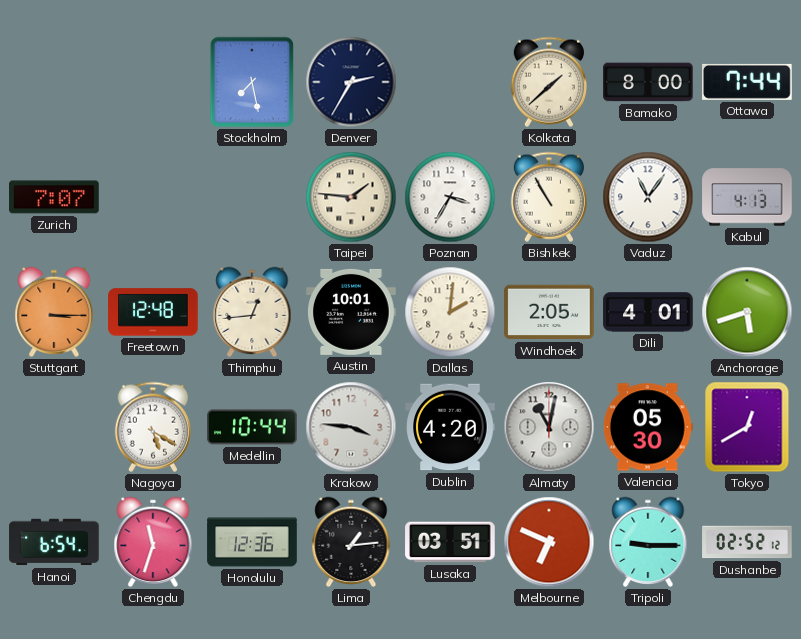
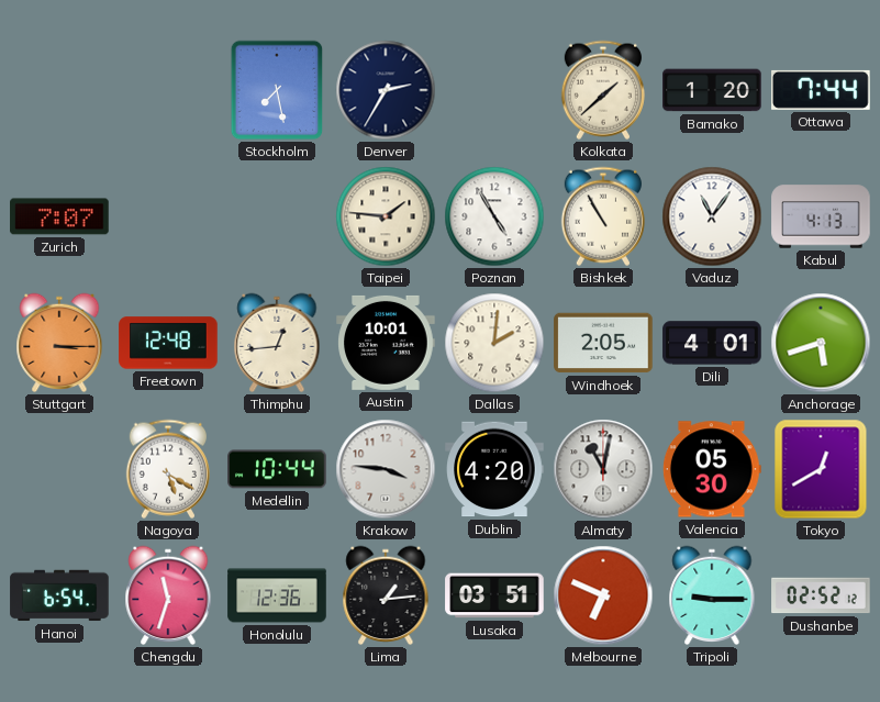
Bamako: 8:00 -> 1:20 (712, 90)
Poznan: 3:35 -> 4:55 (494, 216)
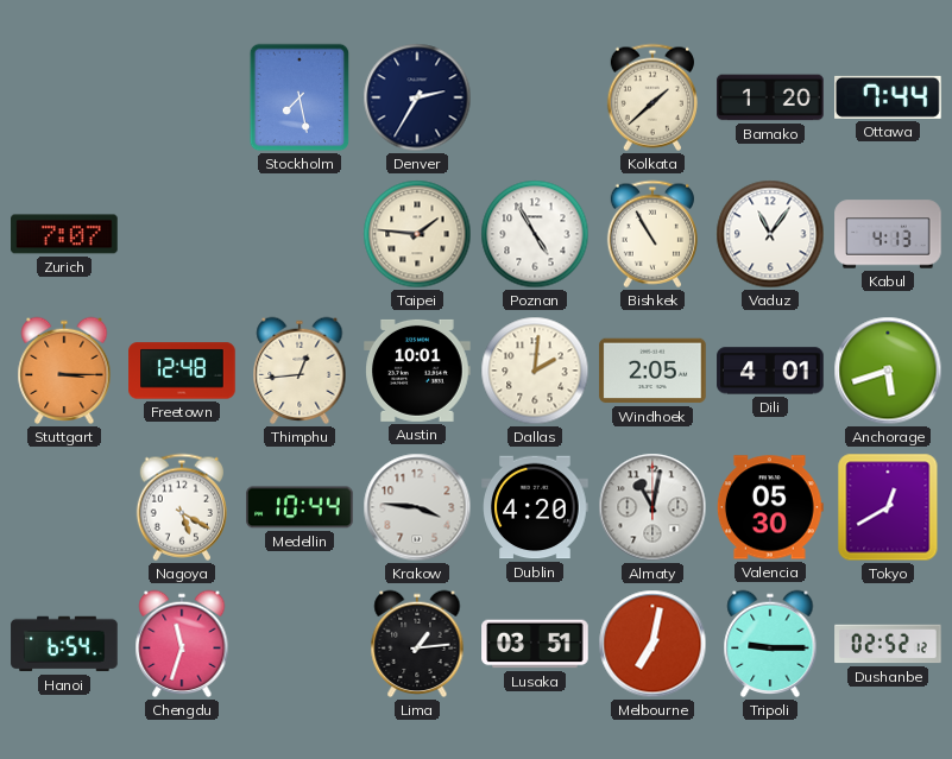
Honolulu: 12:36 -> none (277, 595)
Melbourne: 6:49 -> 7:02 (652, 644)
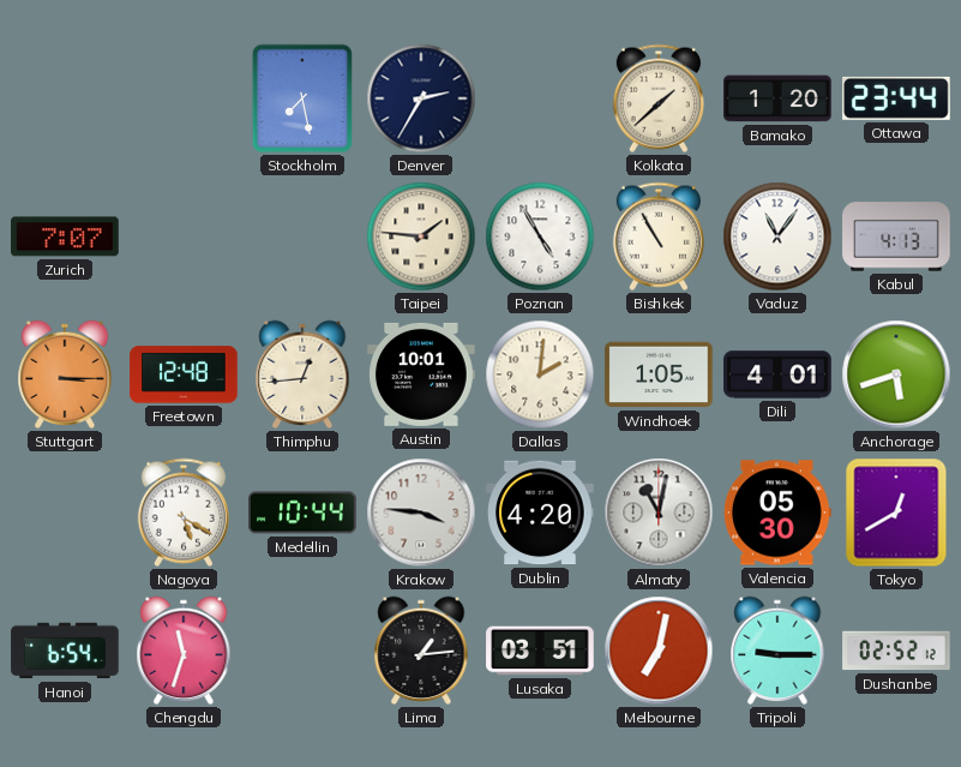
Ottawa: 7:44 -> 23:44 (897, 98)
Windhoek: 2:05 -> 1:05 (659, 374)
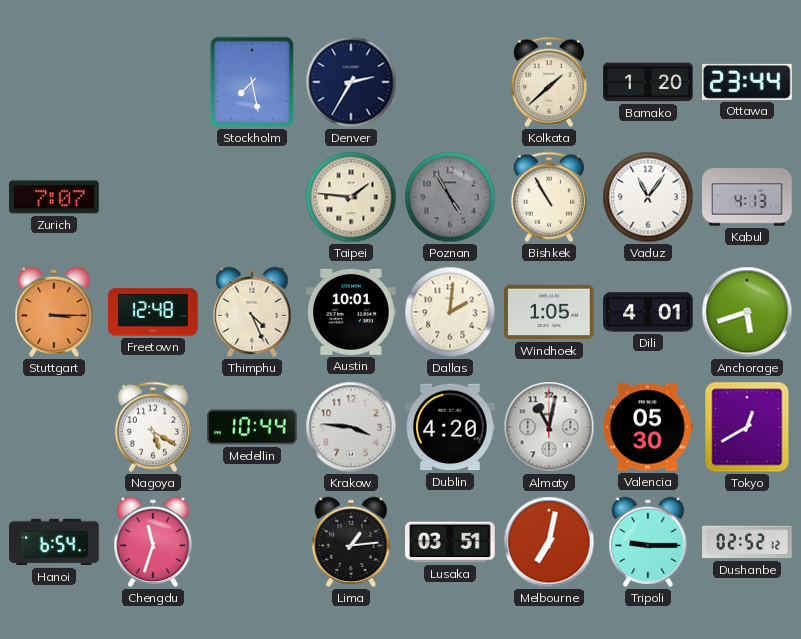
Poznan dial: white -> grey (450, 197)
Thimphu: 12:44 -> 4:26 (252, 312)
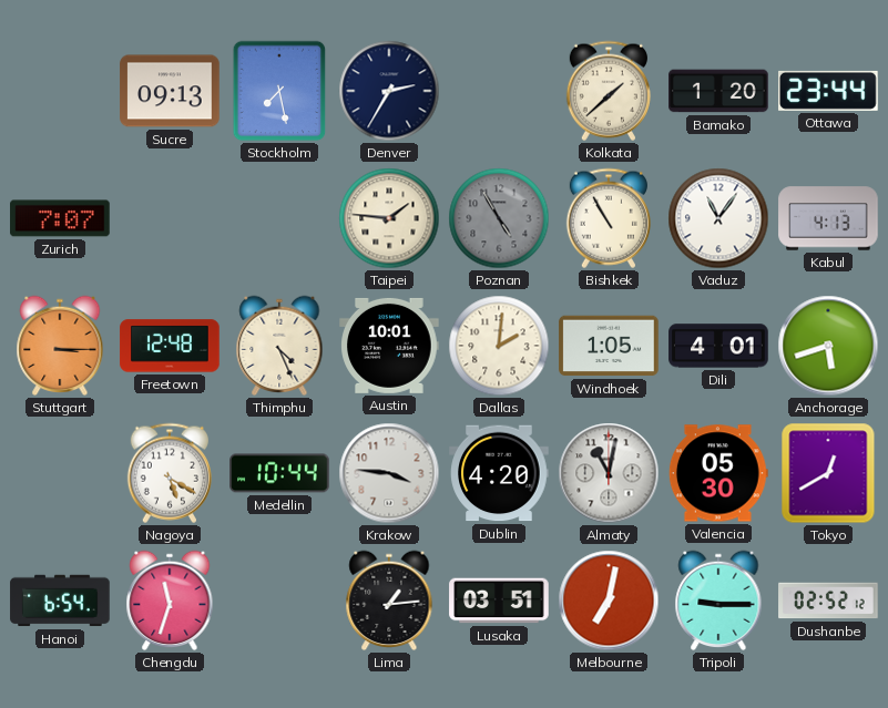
Sucre: none -> 09:13 (170, 91)
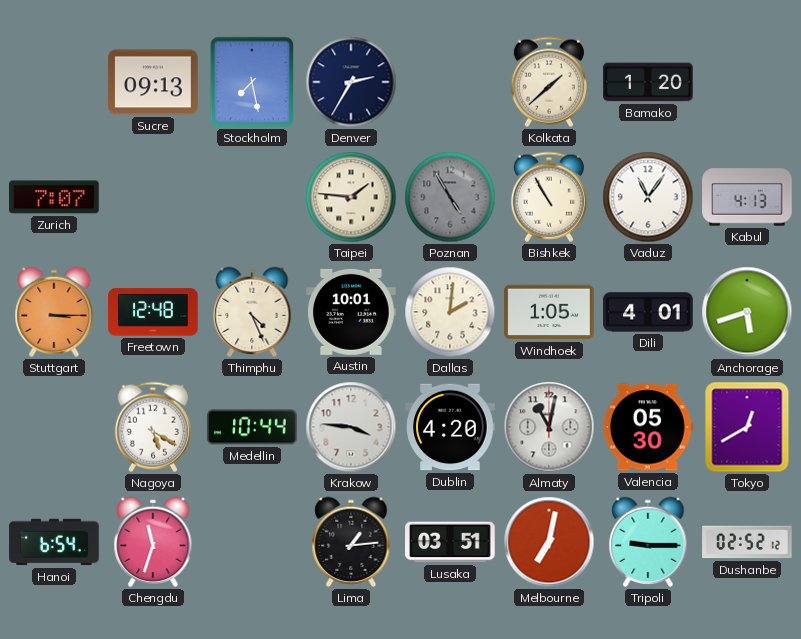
Ottawa: 23:44 -> none (829, 91)
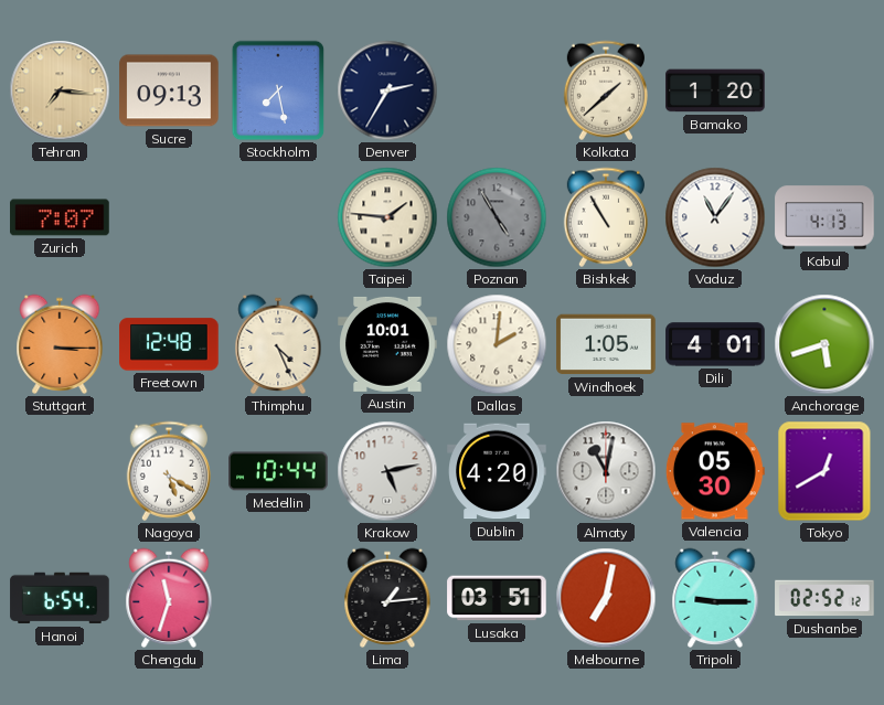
Tehran: none -> 7:16 (60, 90)
Krakow: 3:46 -> 5:13 (387, 471)
